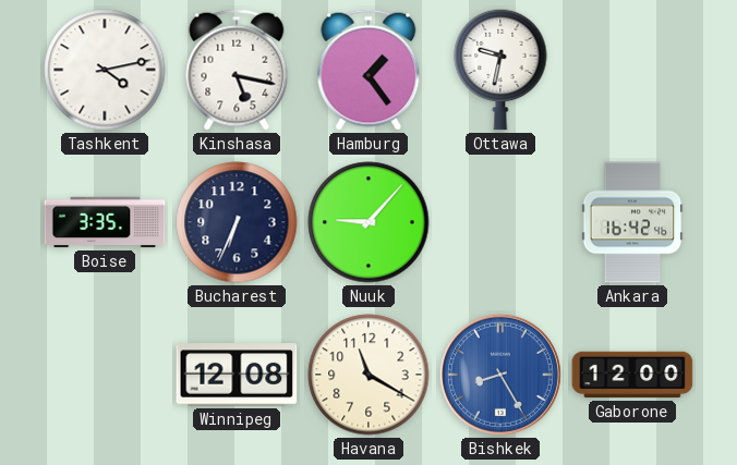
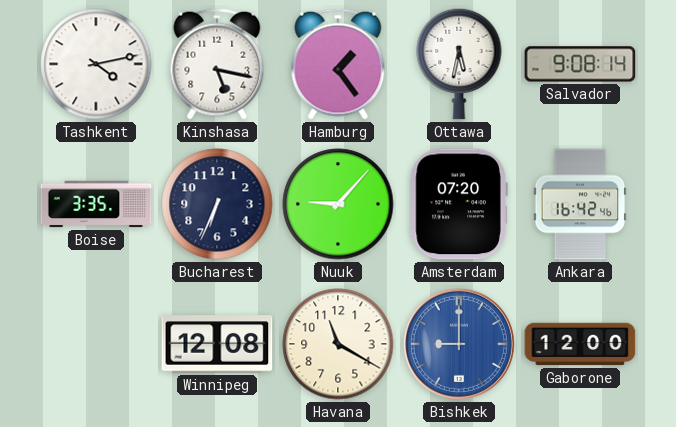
Ottawa: 9:32 -> 5:32 (459, 64)
Salvador: none -> 9:08 (580, 64)
Amsterdam: none -> 07:20 (459, 204)
Bishkek: 8:25 -> 9:00 (459, 344)
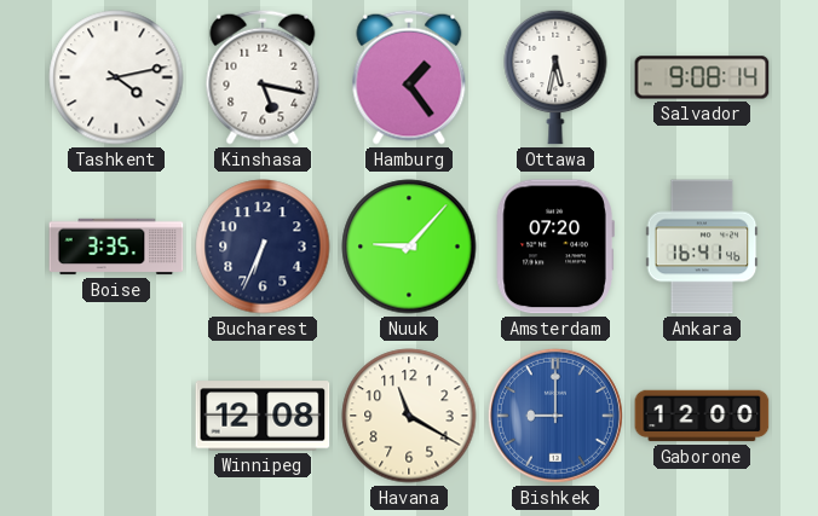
Ankara: 16:42 -> 16:41 (702, 247)
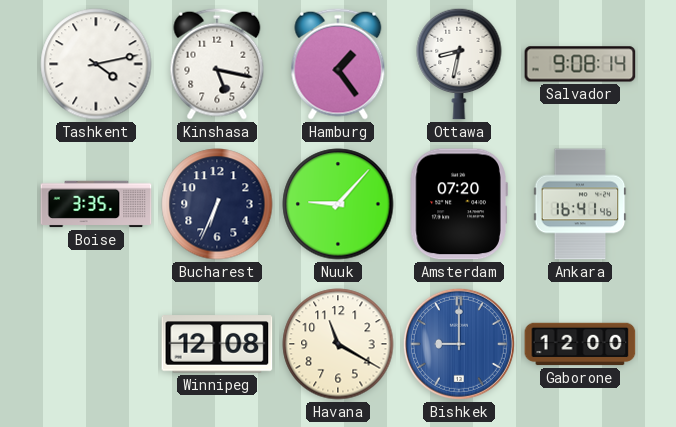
Ottawa: 5:32 -> 8:32 (459, 64)
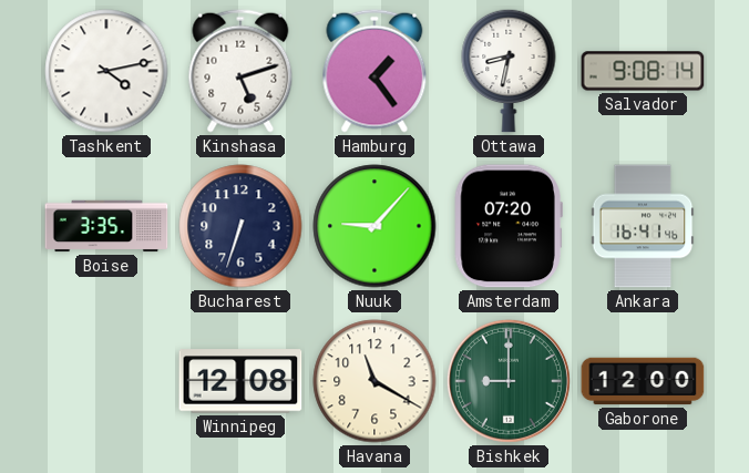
Kinshasa: 5:17 -> 5:12 (240, 71)
Bucharest: 6:34 -> 6:33 (240, 226)
Bishkek dial: blue -> green (509, 381)
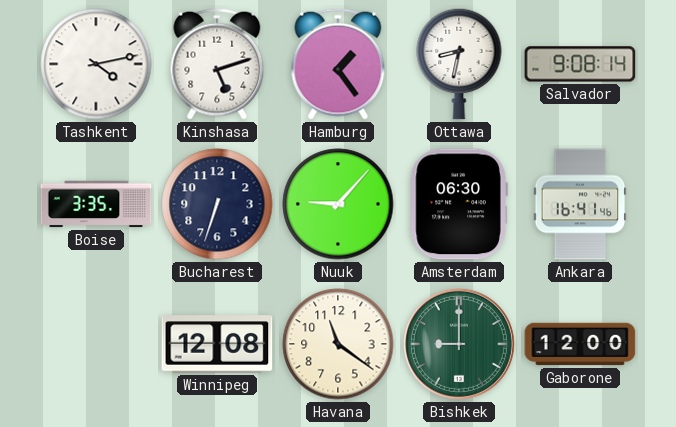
Amsterdam: 07:20 -> 06:30 (459, 204)
Havana: 11:20 -> 11:21 (338, 344)
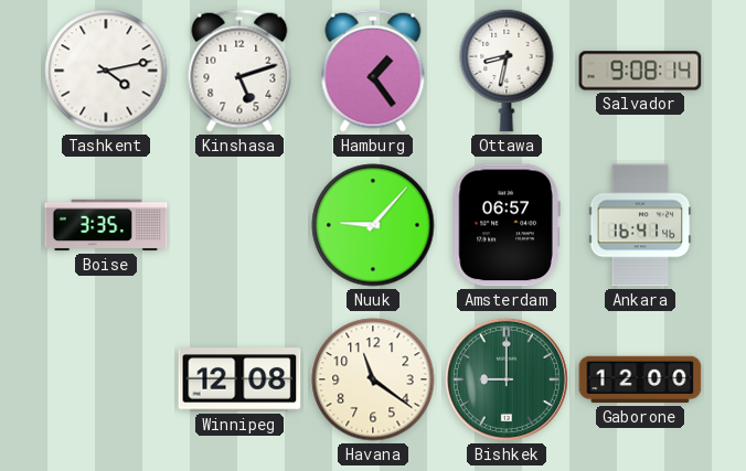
Bucharest: 6:33 -> none (217, 204)
Amsterdam: 06:30 -> 06:57 (507, 225)
